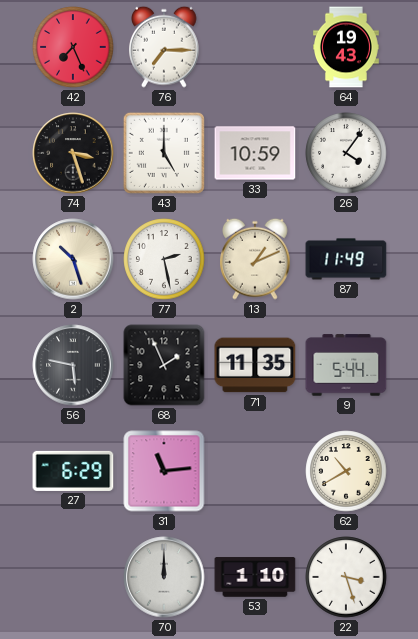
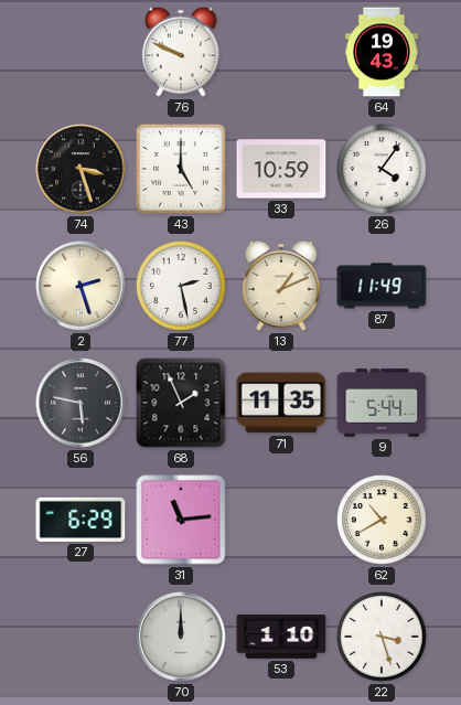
42: 7:26 -> none (73, 47)
76: 7:15 -> 9:49 (182, 52)
2: 10:27 -> 2:27 (81, 286)
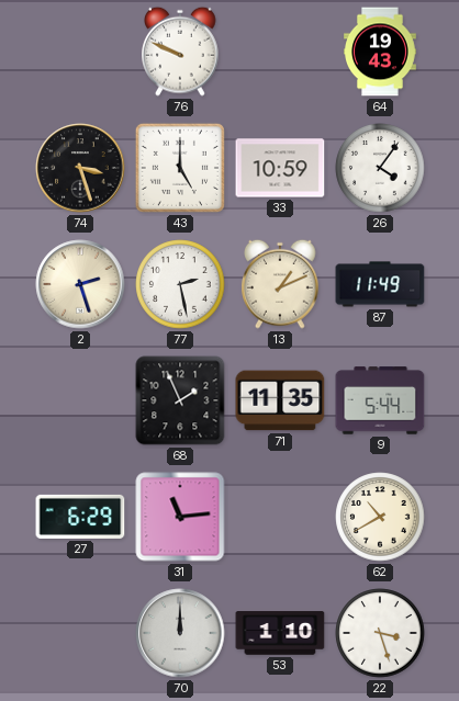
56: 5:47 -> none (81, 403)
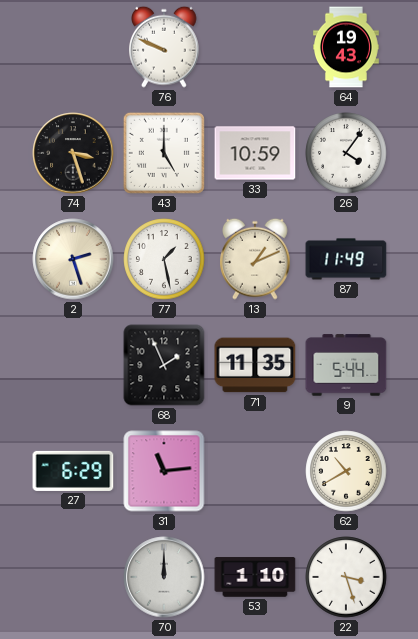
77: 2:28 -> 1:28 (164, 259)
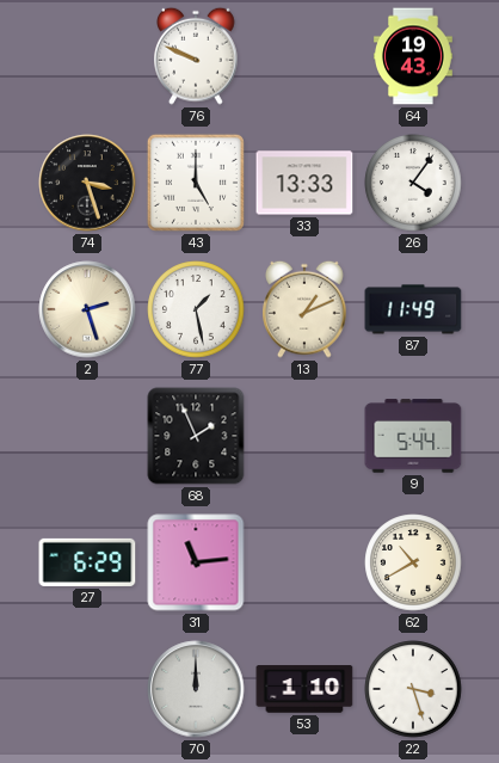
33: 10:59 -> 13:33 (304, 183)
71: 11:35 -> none (255, 365)
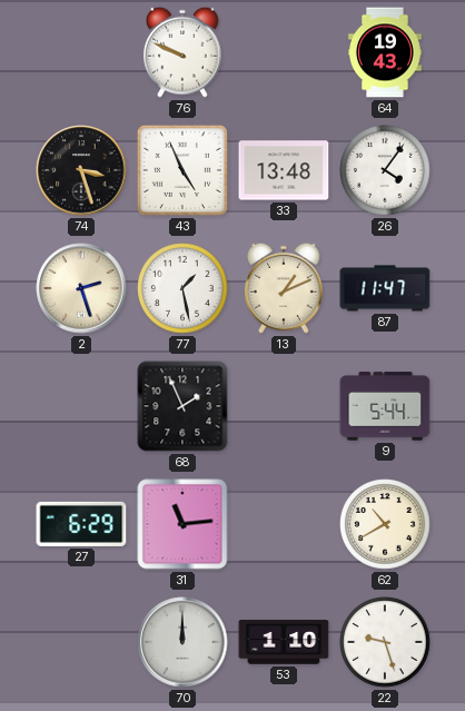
43: 5:00 -> 4:56 (182, 170)
33: 13:33 -> 13:48 (284, 170)
87: 11:49 -> 11:47 (385, 288)
22: 3:27 -> 9:27 (385, 642)
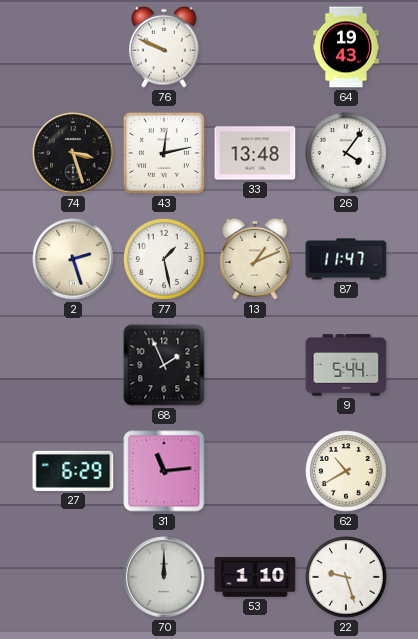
43: 4:56 -> 12:13 (164, 153)
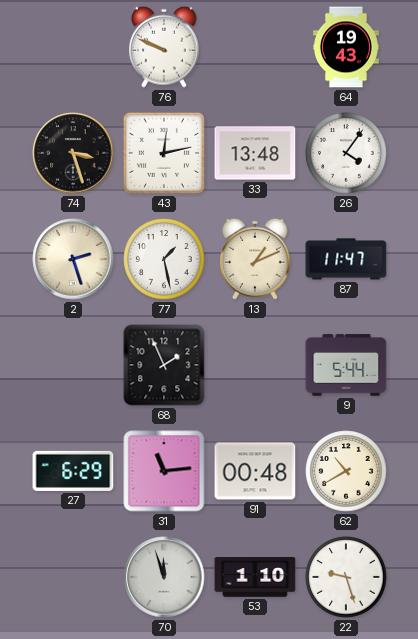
91: none -> 00:48 (255, 471)
70: 12:00 -> 11:57 (164, 577)
